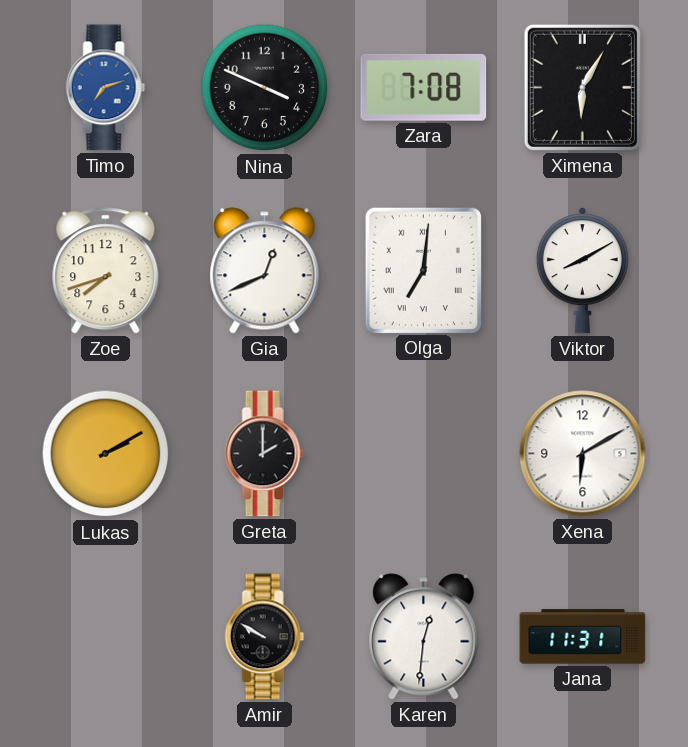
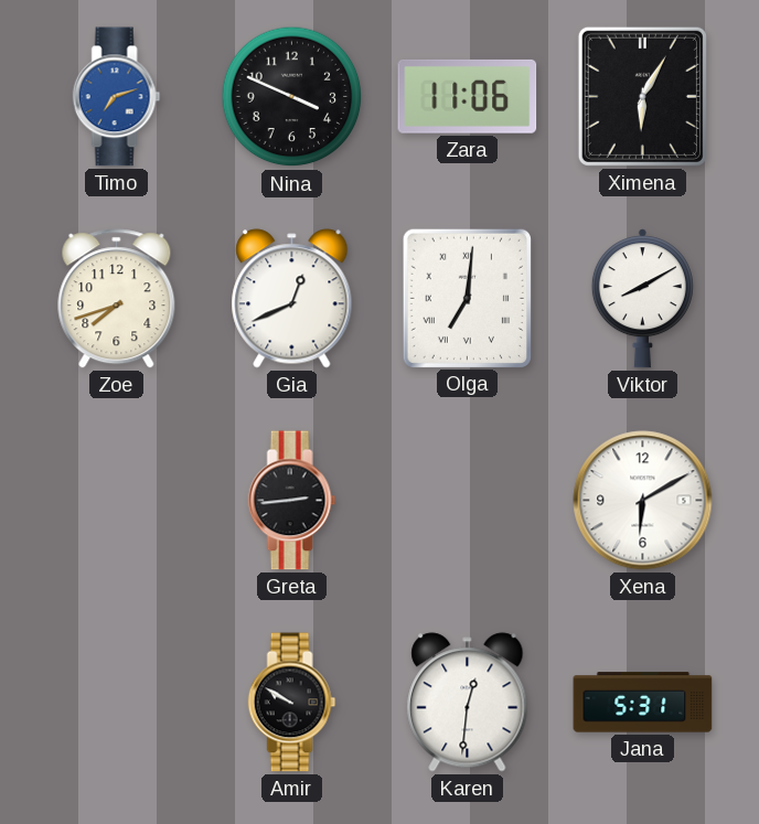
Zara: 7:08 -> 11:06 (468, 96)
Lukas: 2:10 -> none (106, 454)
Greta: 2:00 -> 2:44 (292, 501)
Jana: 11:31 -> 5:31 (643, 703)
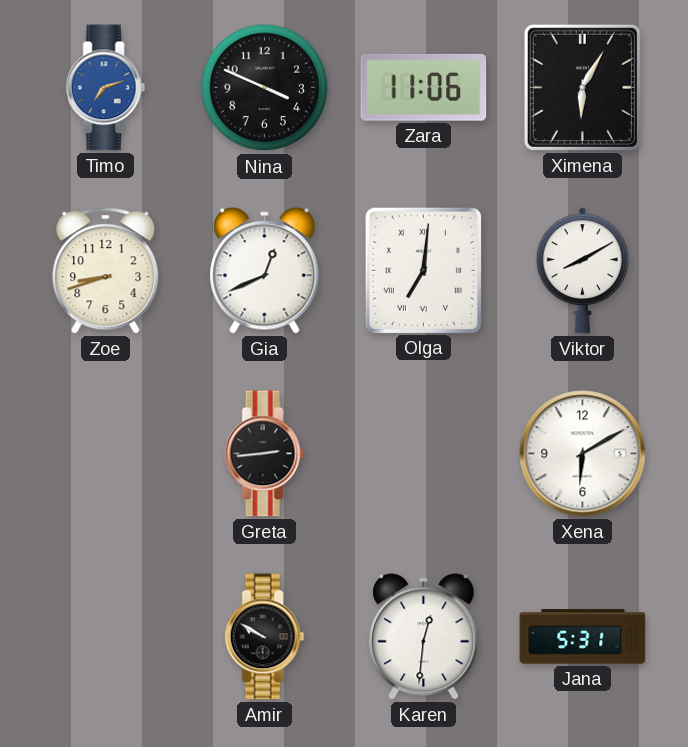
Zoe: 7:42 -> 8:42 (106, 271)
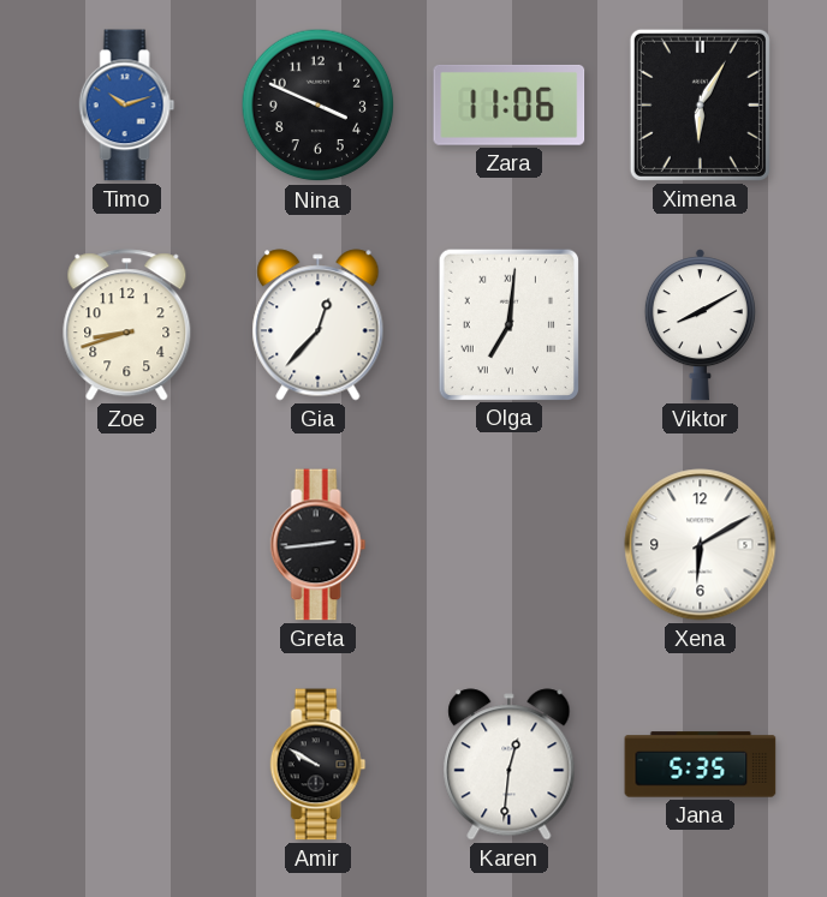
Timo: 7:12 -> 10:12 (127, 106)
Gia: 12:41 -> 12:37 (319, 325)
Jana: 5:31 -> 5:35 (701, 765)
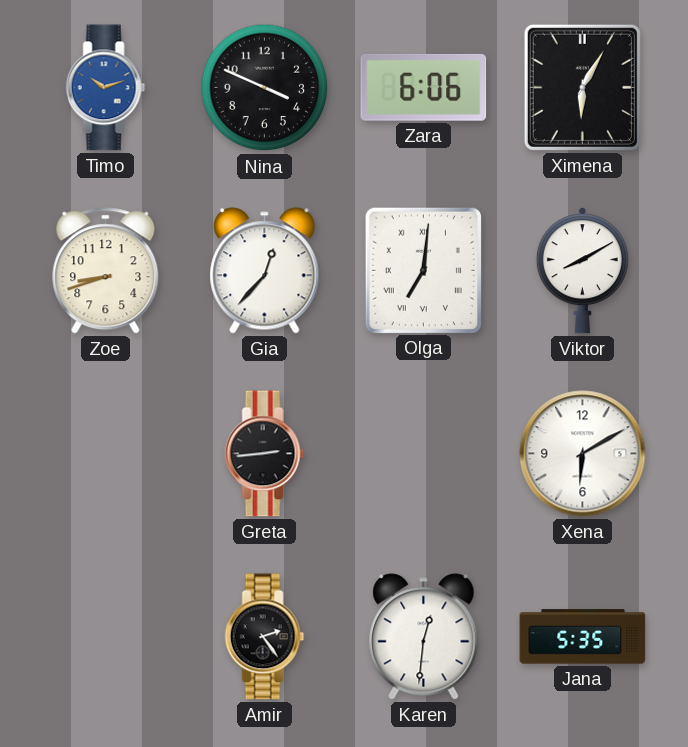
Zara: 11:06 -> 6:06 (424, 87)
Amir: 9:50 -> 2:24 (265, 637)
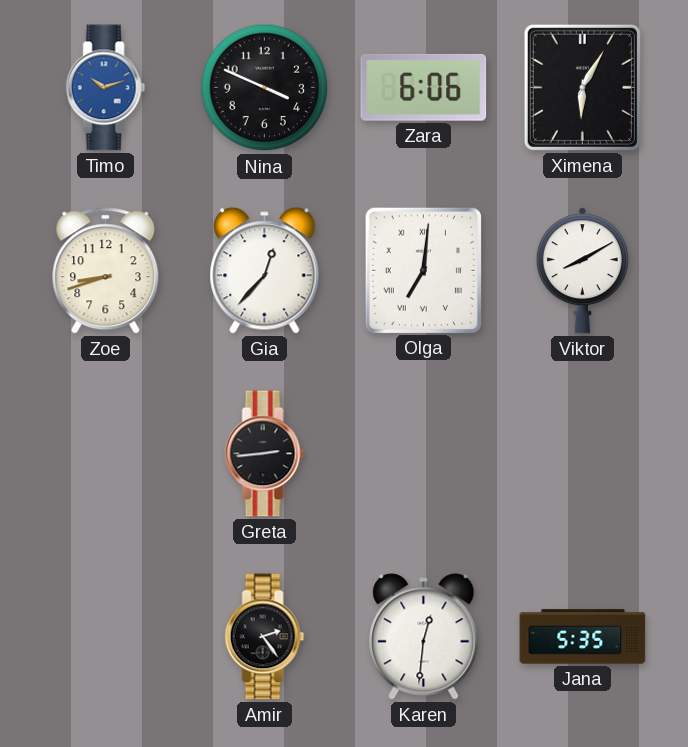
Xena: 6:10 -> none (583, 454)
